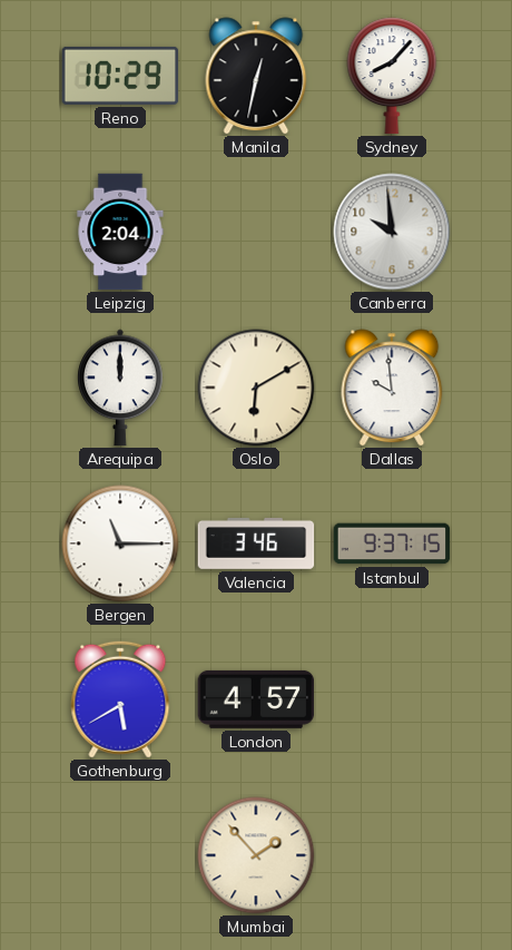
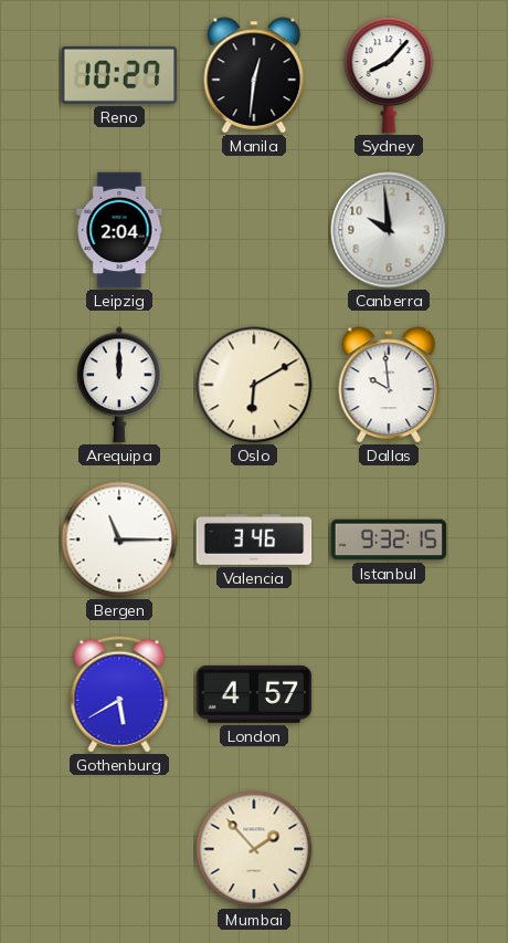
Reno: 10:29 -> 10:27 (119, 75)
Manila: 12:32 -> 12:31 (254, 75)
Istanbul: 9:37 -> 9:32 (389, 539)
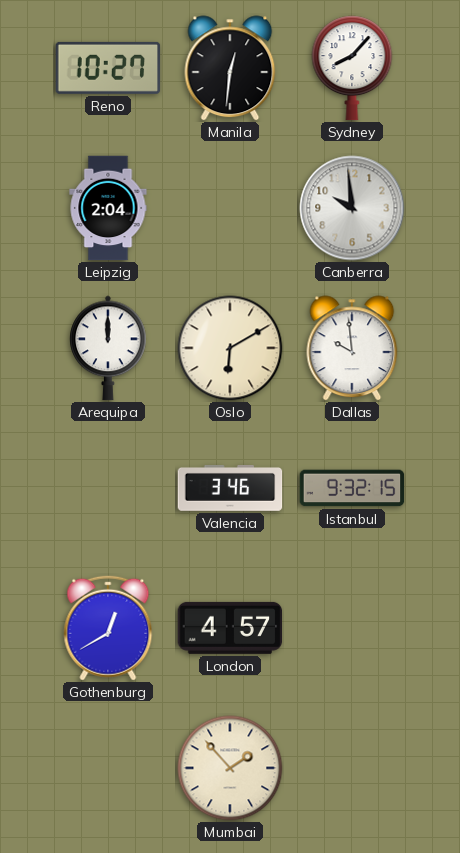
Bergen: 11:15 -> none (119, 539)
Gothenburg: 5:40 -> 12:40 (108, 628)
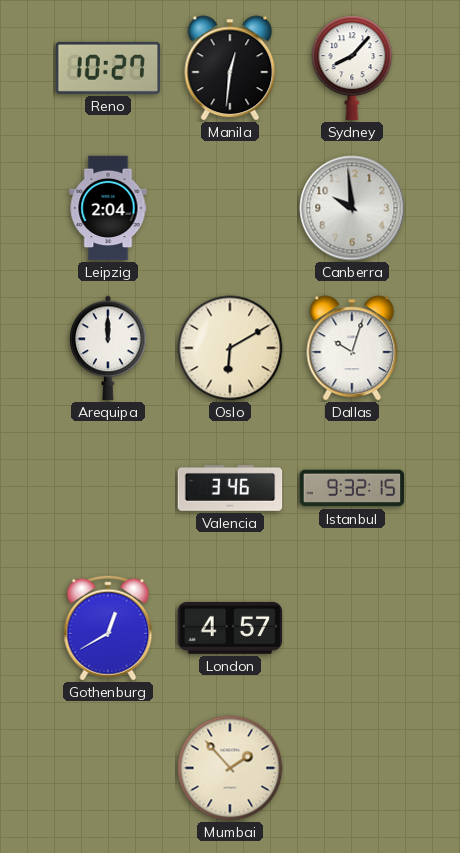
Dallas: 9:59 -> 10:03 (352, 348)
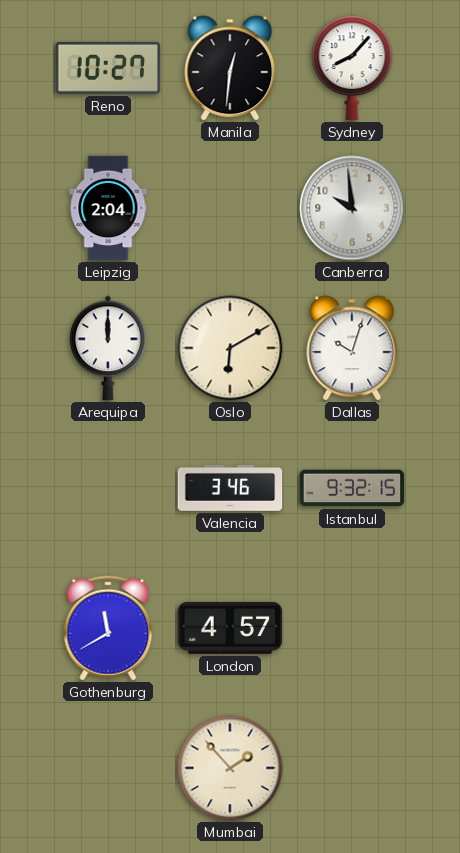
Gothenburg: 12:40 -> 11:40 (108, 628)
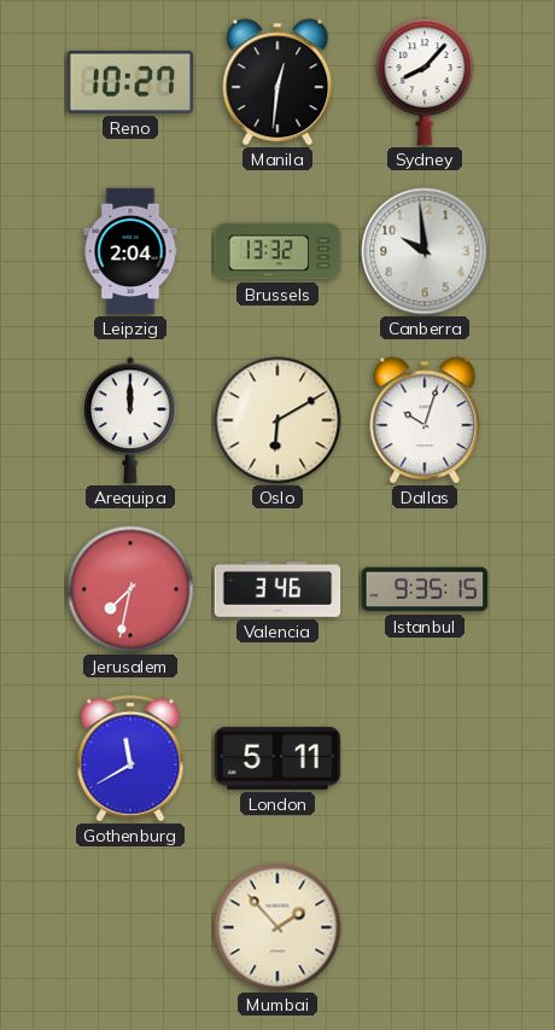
Brussels: none -> 13:32 (277, 251)
Jerusalem: none -> 7:32 (130, 589)
Istanbul: 9:32 -> 9:35 (425, 589)
London: 4:57 -> 5:11 (277, 758)
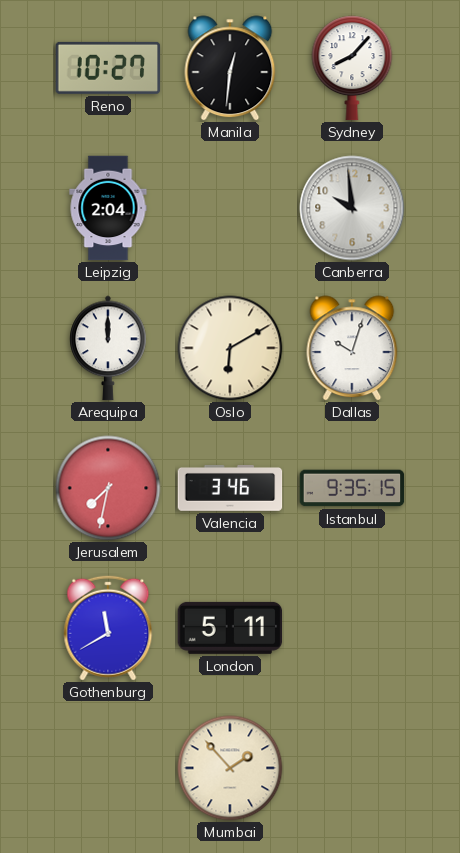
Brussels: 13:32 -> none (277, 251)
